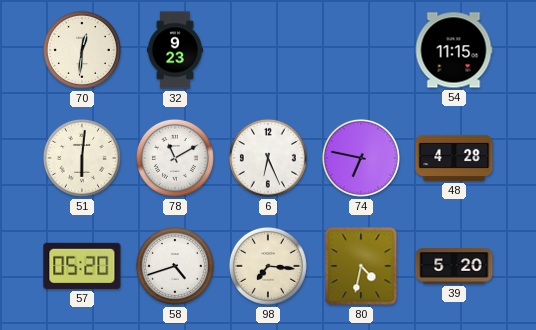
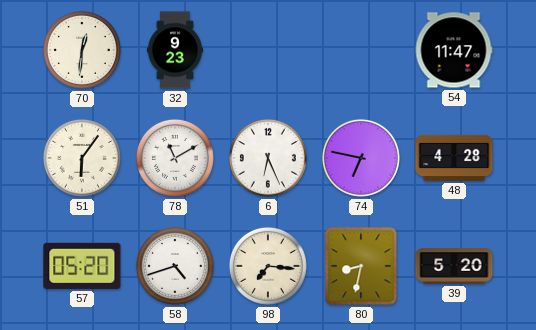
54: 11:15 -> 11:47 (454, 50)
51: 6:01 -> 6:06 (82, 158)
80: 4:32 -> 8:32 (361, 266)
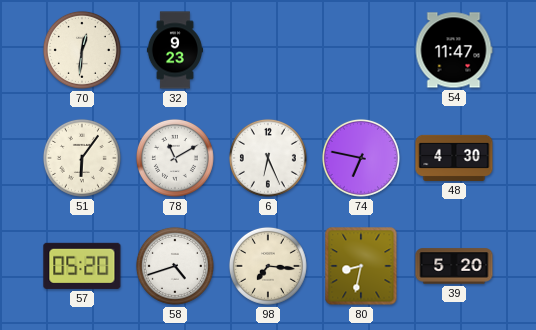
48: 4:28 -> 4:30 (454, 158)
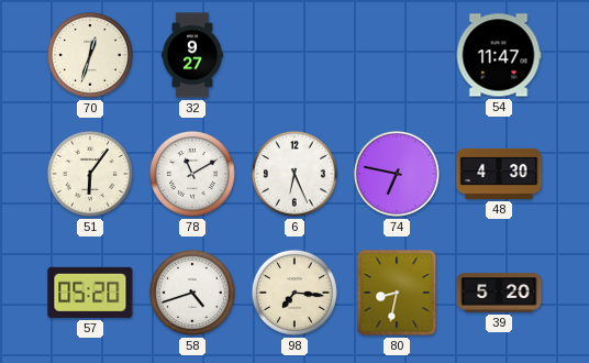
70: 12:31 -> 12:33 (90, 55)
32: 9:23 -> 9:27 (192, 55)
